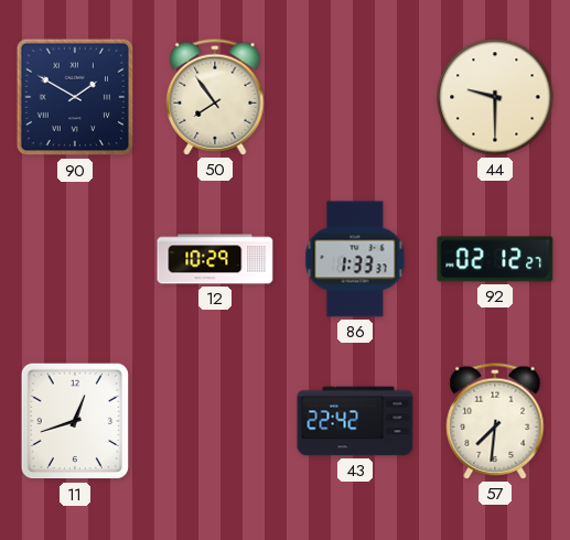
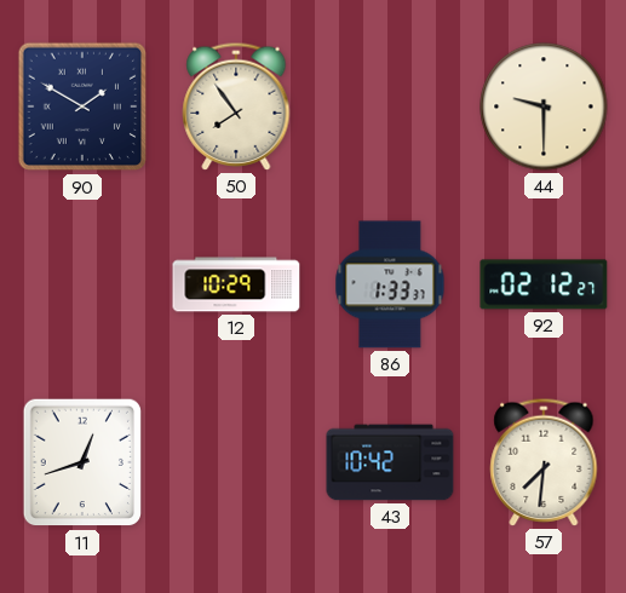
43: 22:42 -> 10:42 (390, 462)
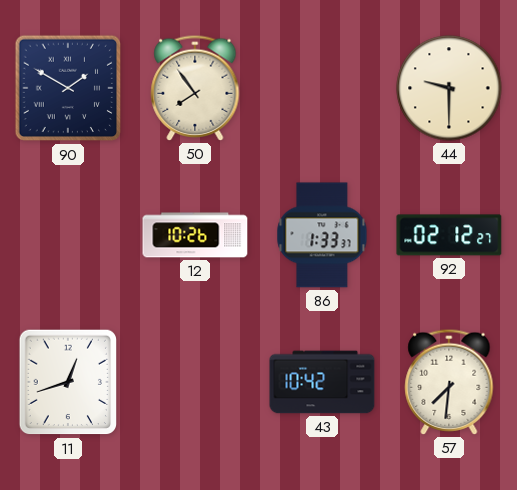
12: 10:29 -> 10:26 (195, 235)
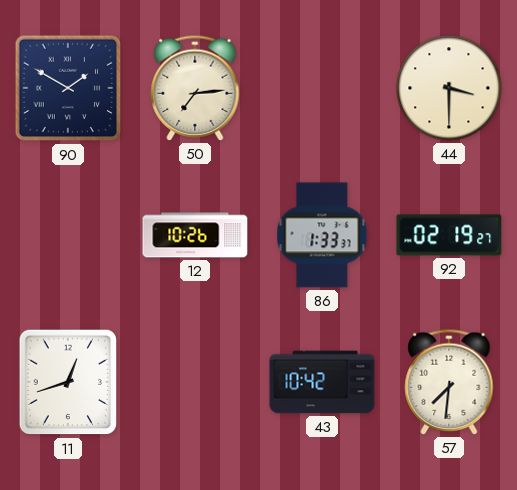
50: 7:54 -> 7:14 (195, 88)
44: 9:30 -> 3:30 (449, 88)
92: 02:12 -> 02:19 (449, 235)
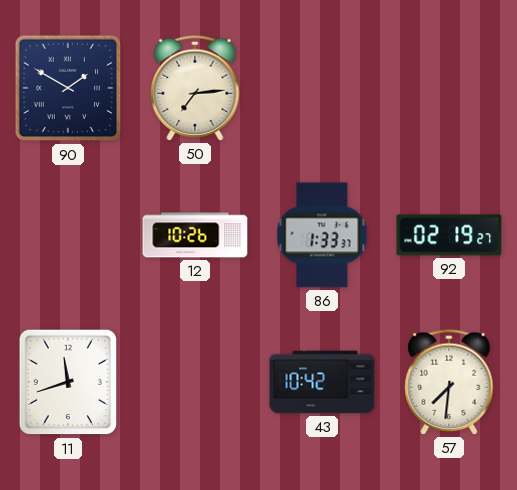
44: 3:30 -> none (449, 88)
11: 12:42 -> 11:42 (68, 382)
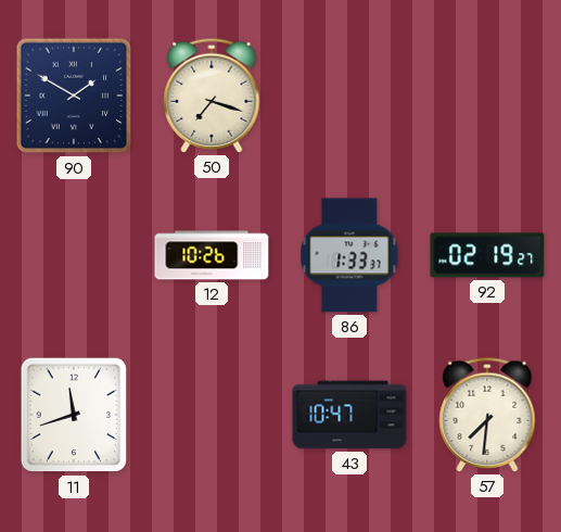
50: 7:14 -> 7:18 (212, 96)
43: 10:42 -> 10:47 (349, 415)
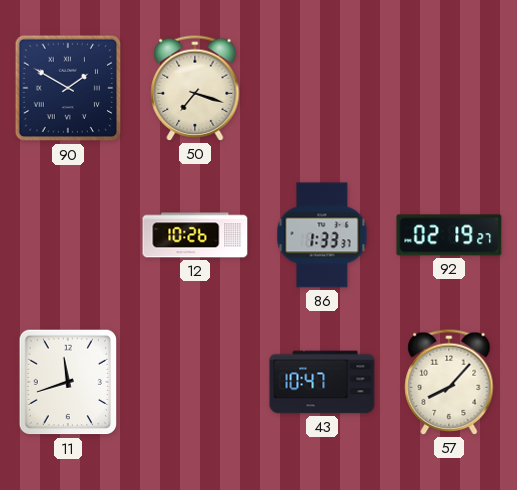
57: 7:31 -> 8:07 (449, 382)
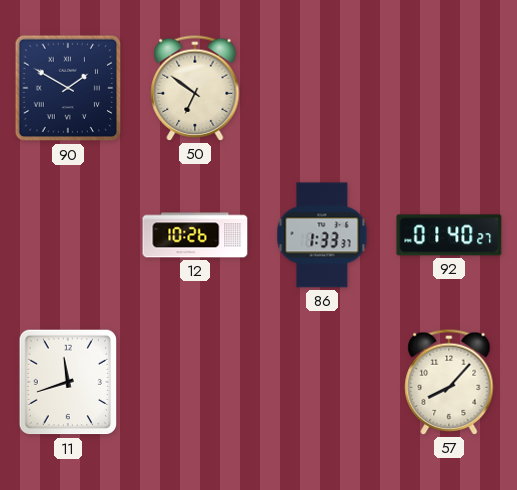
50: 7:18 -> 6:51 (195, 88)
92: 02:19 -> 01:40 (449, 235)
43: 10:47 -> none (322, 382)
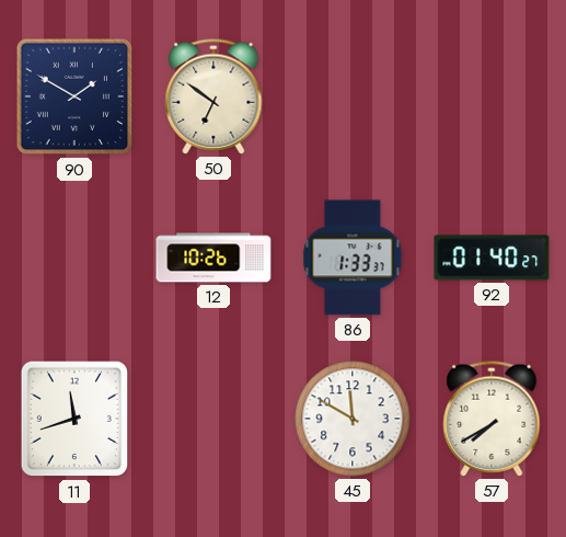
45: none -> 11:50 (353, 419)
57: 8:07 -> 7:40 (492, 419)
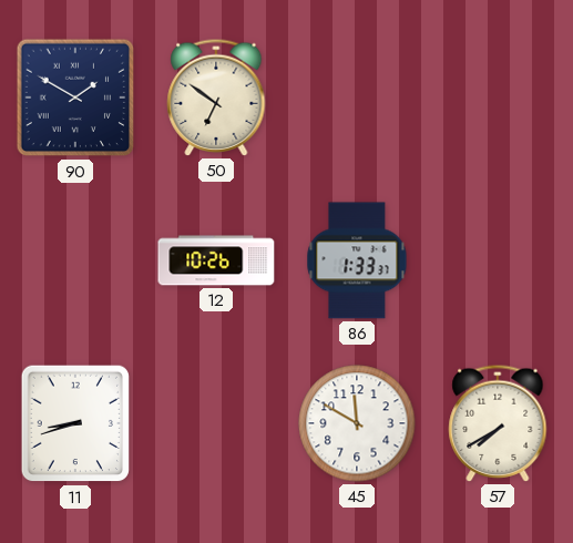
92: 01:40 -> none (492, 258)
11: 11:42 -> 8:42 (75, 423)
